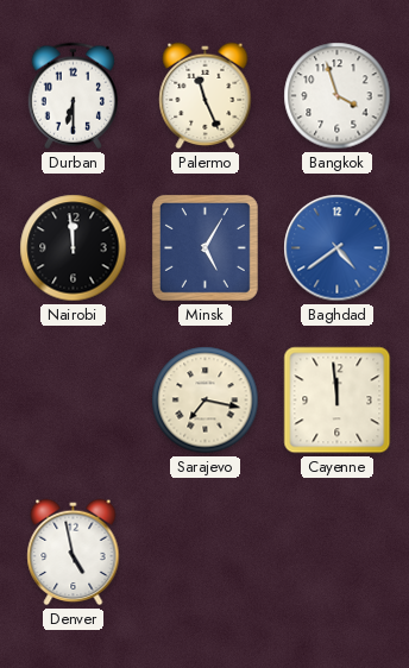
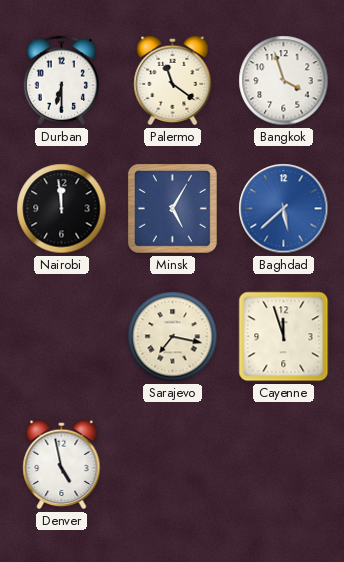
Palermo: 11:26 -> 11:21 (173, 81)
Baghdad: 4:39 -> 5:38 (284, 209)
Cayenne: 11:59 -> 11:57 (284, 337)
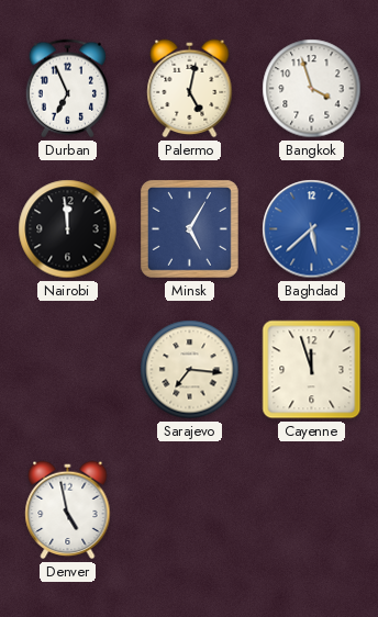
Durban: 6:30 -> 6:56 (67, 89)
Palermo: 11:21 -> 5:02 (190, 89)
Sarajevo: 7:17 -> 7:16 (190, 370)
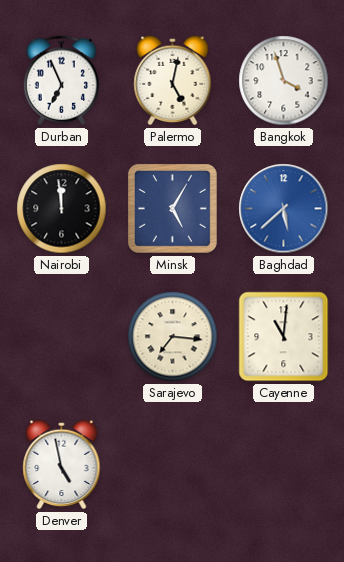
Cayenne: 11:57 -> 11:01 (284, 337)
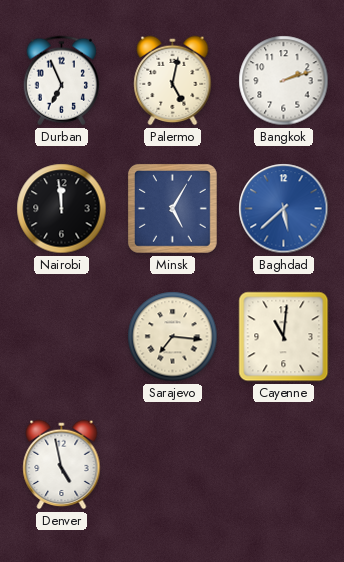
Bangkok: 3:57 -> 2:12 (284, 81)
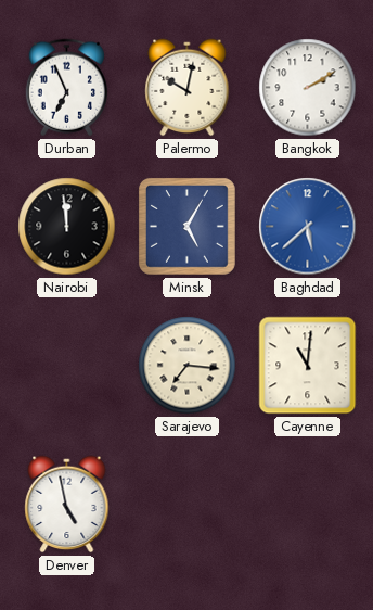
Palermo: 5:02 -> 10:02 (188, 88)
Bangkok: 2:12 -> 2:10 (308, 88)
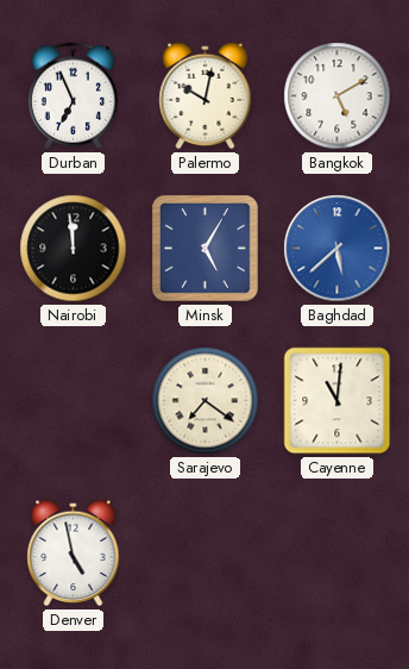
Bangkok: 2:10 -> 5:10 (338, 96)
Sarajevo: 7:16 -> 7:21 (206, 401)
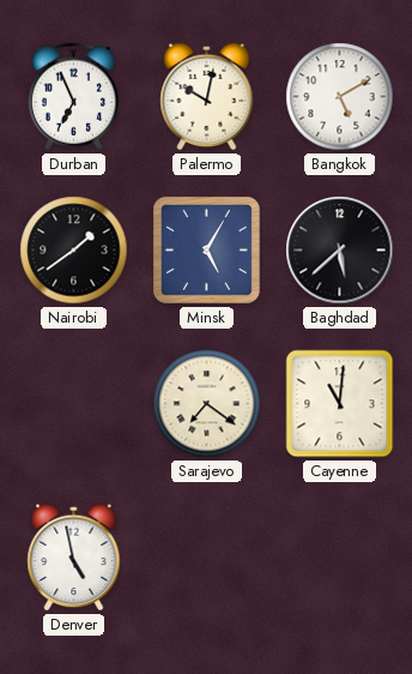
Nairobi: 11:59 -> 1:39 (74, 251)
Baghdad dial: blue -> black (340, 251)
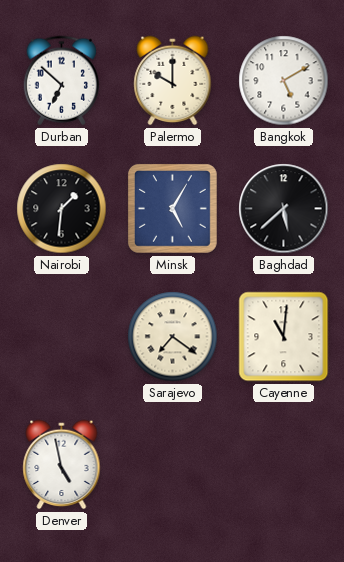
Durban: 6:56 -> 6:52 (61, 81)
Palermo: 10:02 -> 10:00 (173, 81)
Nairobi: 1:39 -> 1:31 (62, 209)
